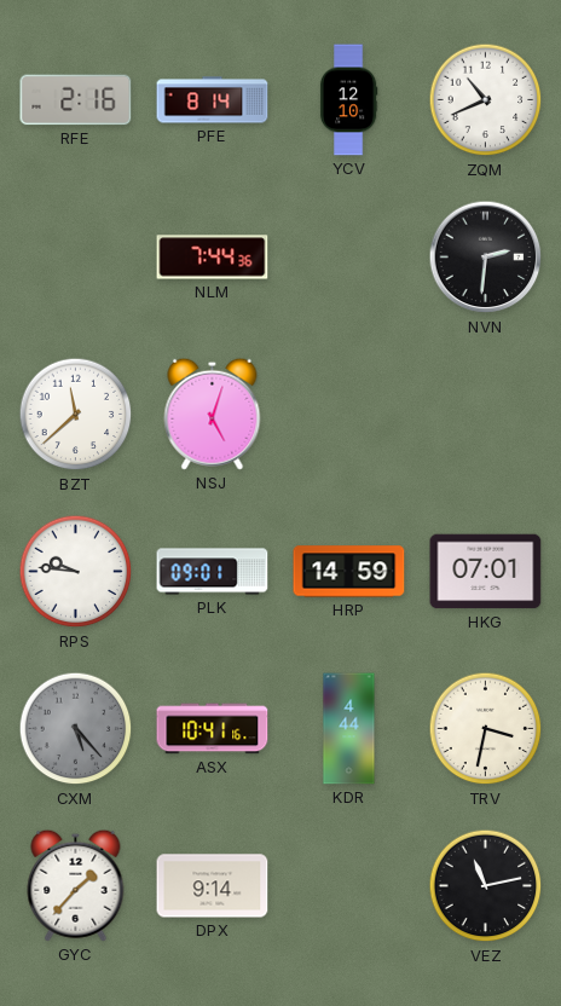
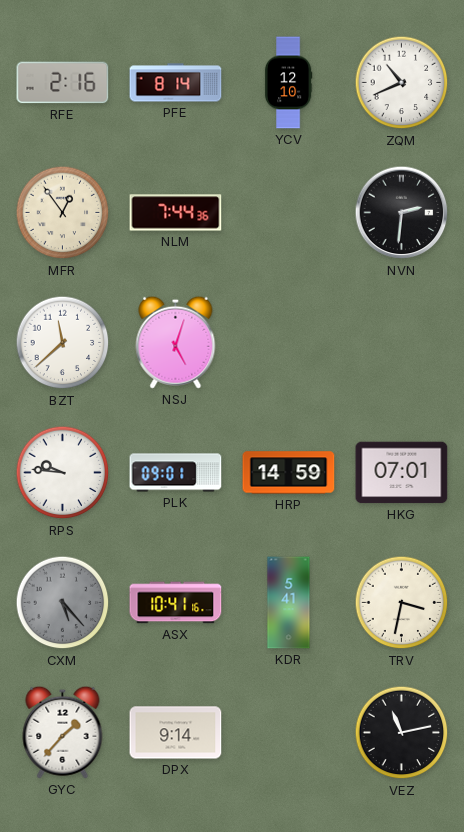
MFR: none -> 12:54 (63, 213)
KDR: 4:44 -> 5:41 (289, 603)
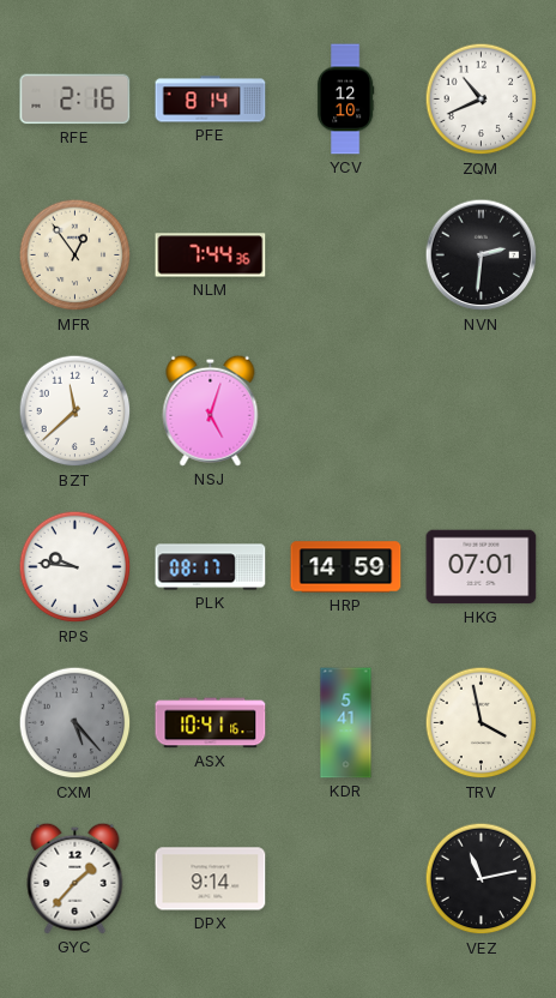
PLK: 09:01 -> 08:17 (211, 567)
TRV: 3:32 -> 3:58 (482, 723)
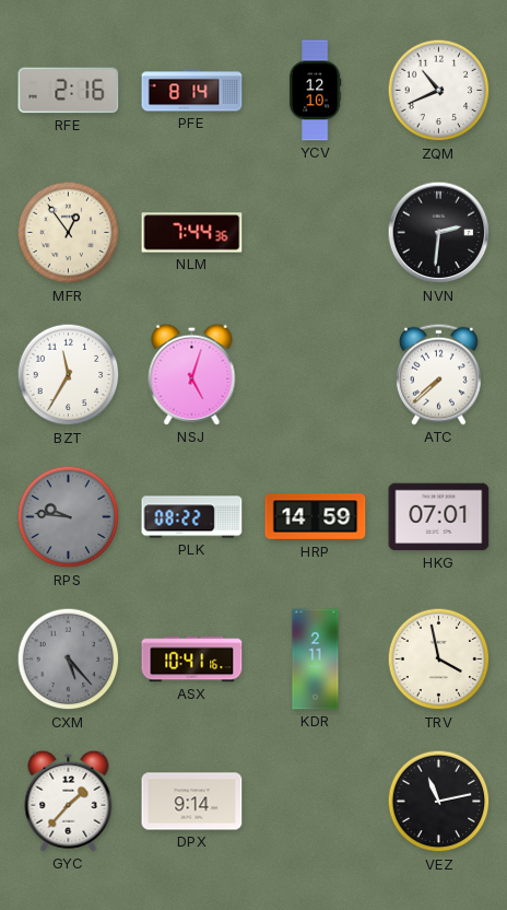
BZT: 11:38 -> 11:35 (69, 375)
ATC: none -> 7:38 (438, 374)
RPS dial: white -> grey (69, 517)
PLK: 08:17 -> 08:22 (192, 517)
KDR: 5:41 -> 2:11 (316, 660)
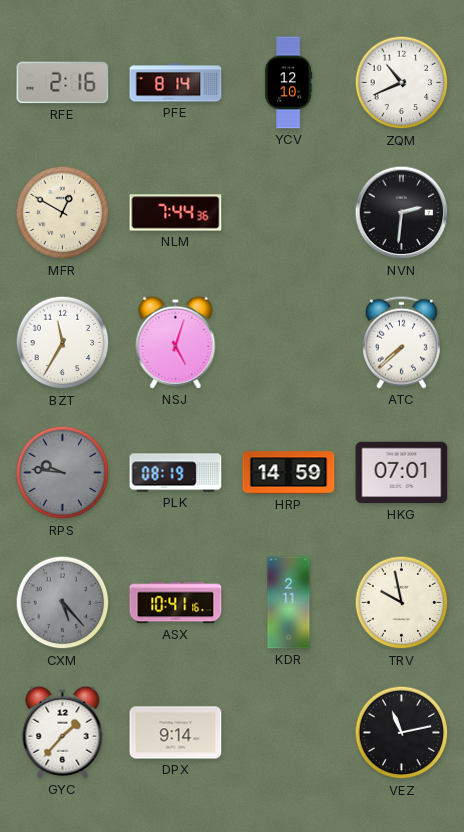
MFR: 12:54 -> 12:50 (63, 213)
PLK: 08:22 -> 08:19 (176, 473)
TRV: 3:58 -> 9:58 (402, 603)
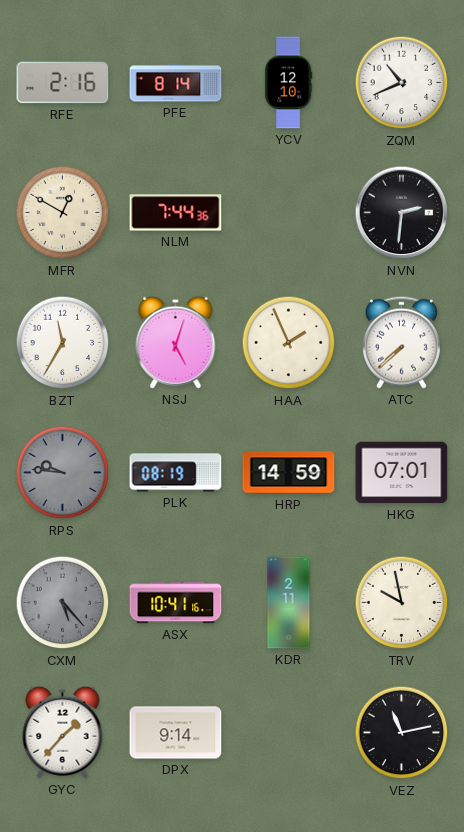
HAA: none -> 1:56 (289, 343)
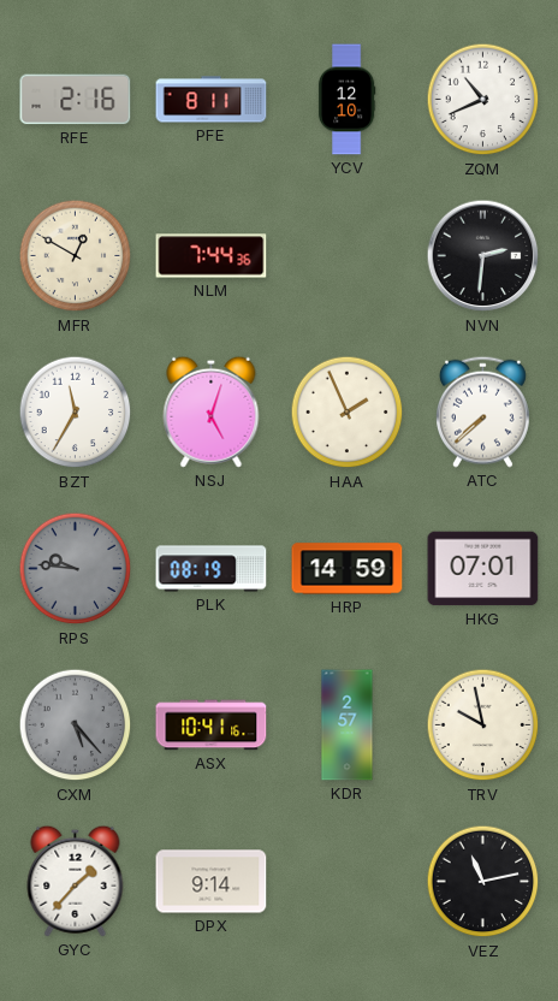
PFE: 8:14 -> 8:11 (212, 100)
KDR: 2:11 -> 2:57 (348, 725)
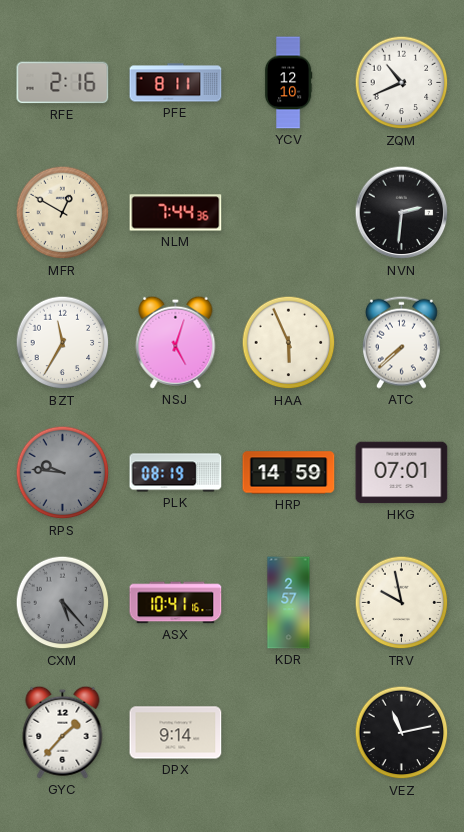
HAA: 1:56 -> 5:56 (289, 343)
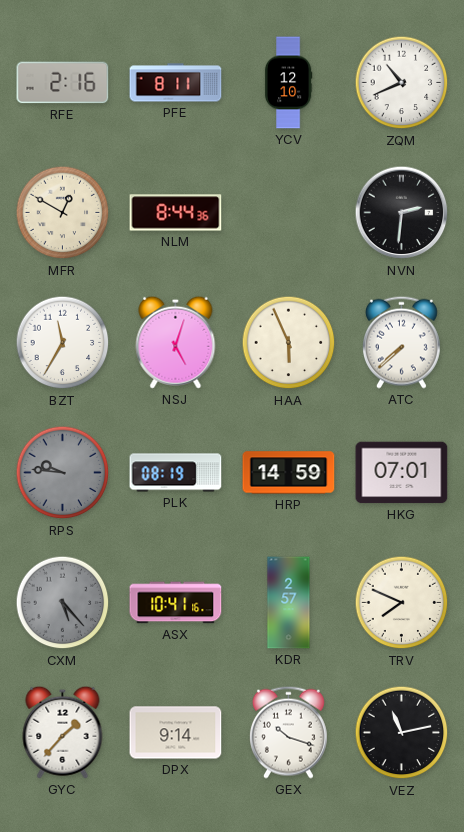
NLM: 7:44 -> 8:44 (176, 213)
TRV: 9:58 -> 7:49 (402, 603)
GEX: none -> 10:18 (288, 732)
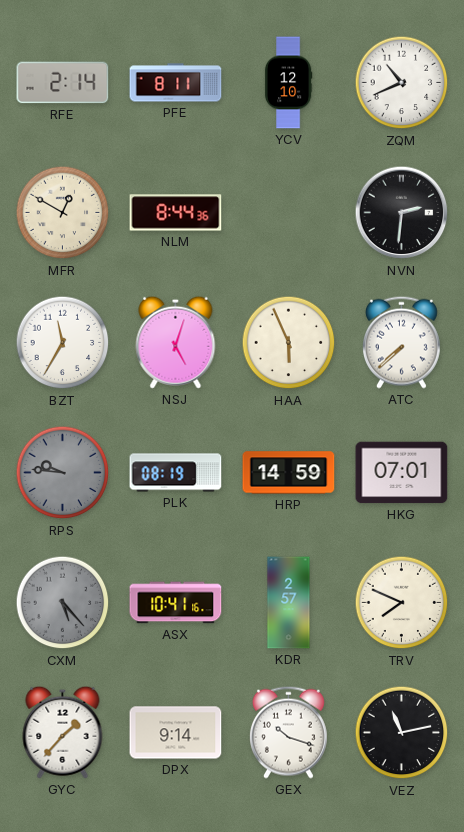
RFE: 2:16 -> 2:14 (63, 83)
